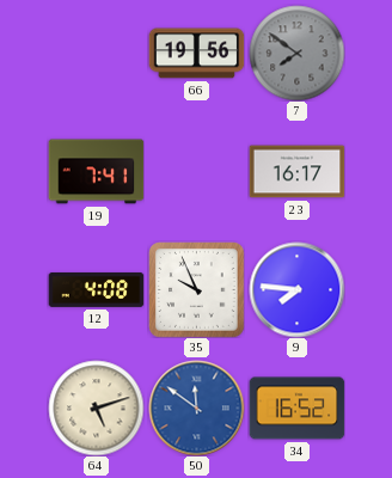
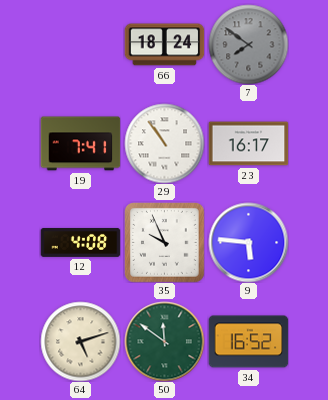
66: 19:56 -> 18:24 (164, 45)
29: none -> 10:54 (164, 143)
9: 7:46 -> 5:46 (248, 242)
50 dial: blue -> green (164, 341)
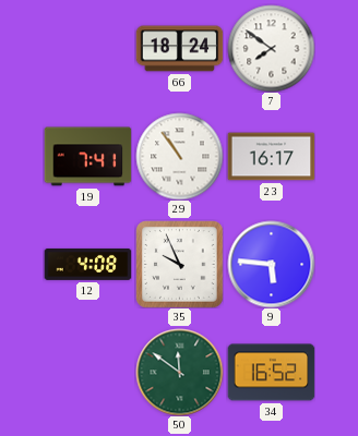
7 dial: grey -> white (271, 48)
64: 5:12 -> none (80, 341)
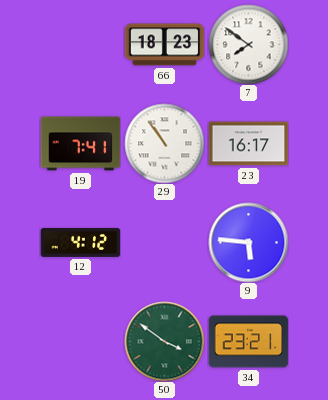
66: 18:24 -> 18:23 (164, 45)
12: 4:08 -> 4:12 (80, 242)
35: 9:56 -> none (180, 265)
50: 11:51 -> 3:51 (164, 341)
34: 16:52 -> 23:21 (248, 342)
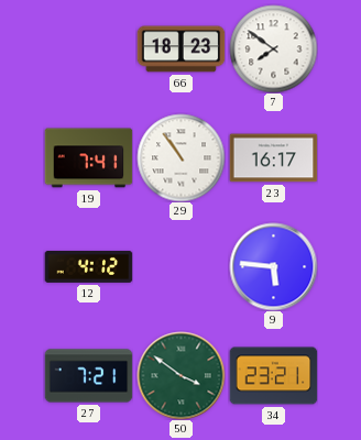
27: none -> 7:21 (88, 376)
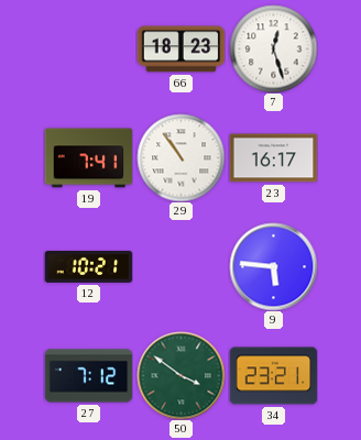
7: 7:51 -> 12:27 (273, 48)
12: 4:12 -> 10:21 (88, 266)
27: 7:21 -> 7:12 (88, 376)
